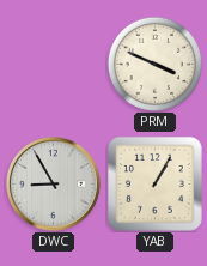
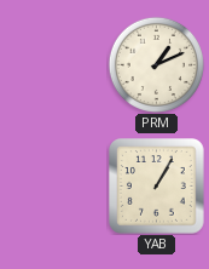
PRM: 3:49 -> 1:11 (156, 64)
DWC: 8:55 -> none (53, 183)
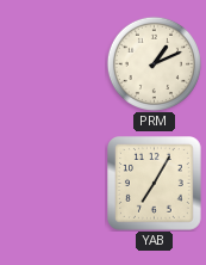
YAB: 1:05 -> 7:05 (155, 184)
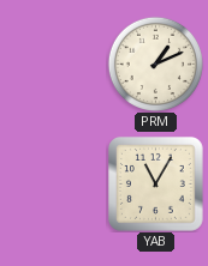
YAB: 7:05 -> 11:05 (156, 185)
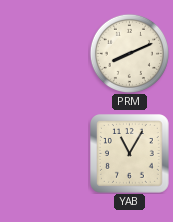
PRM: 1:11 -> 8:11 (129, 53)
